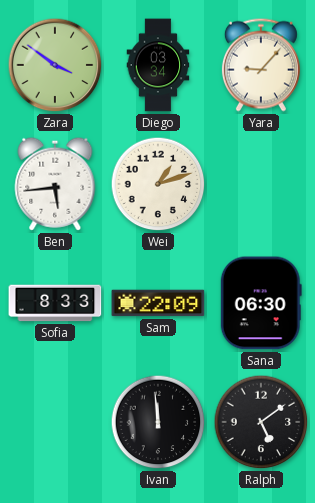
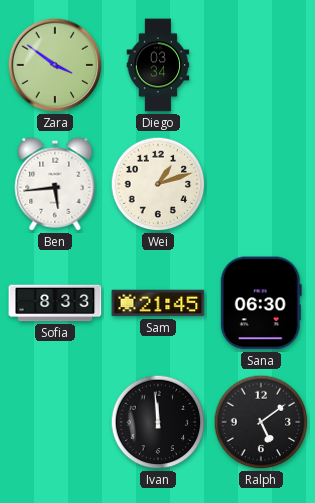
Yara: 9:07 -> none (261, 65)
Sam: 22:09 -> 21:45 (158, 303)
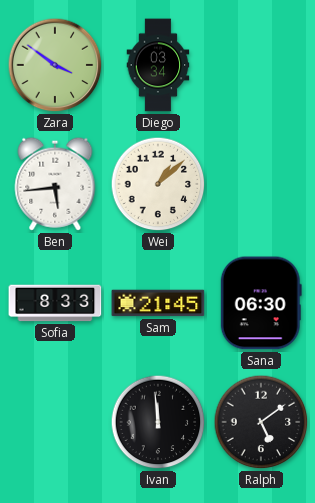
Wei: 1:12 -> 1:08 (158, 184)
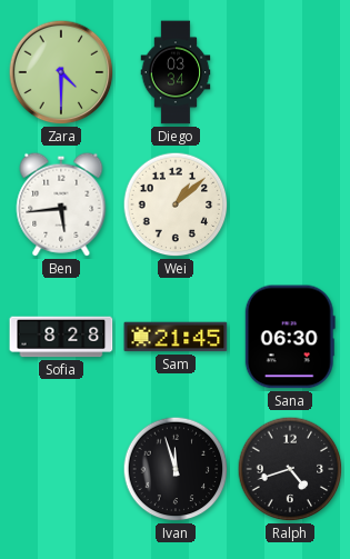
Zara: 3:51 -> 4:30 (61, 72)
Sofia: 8:33 -> 8:28 (61, 337)
Ivan: 11:59 -> 11:57 (176, 469)
Ralph: 5:09 -> 4:42 (290, 469)
